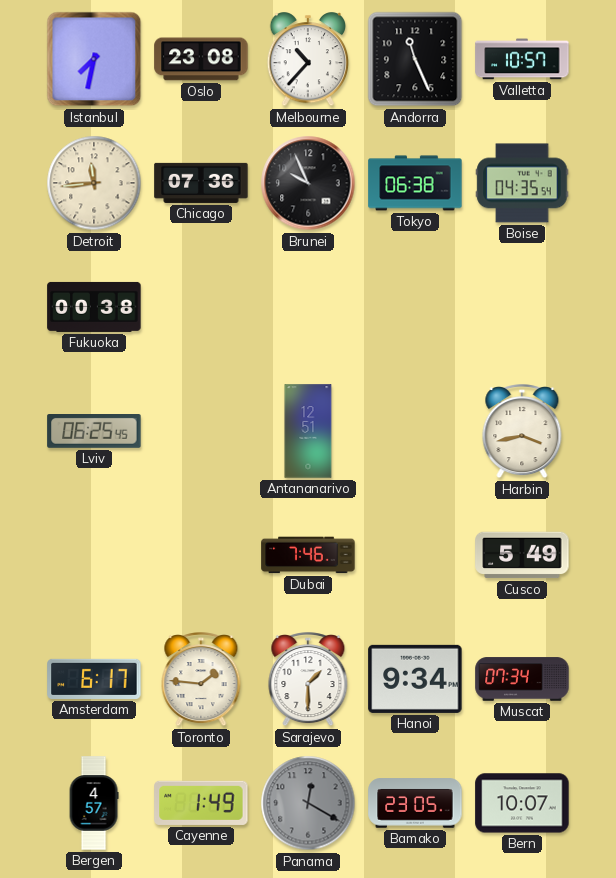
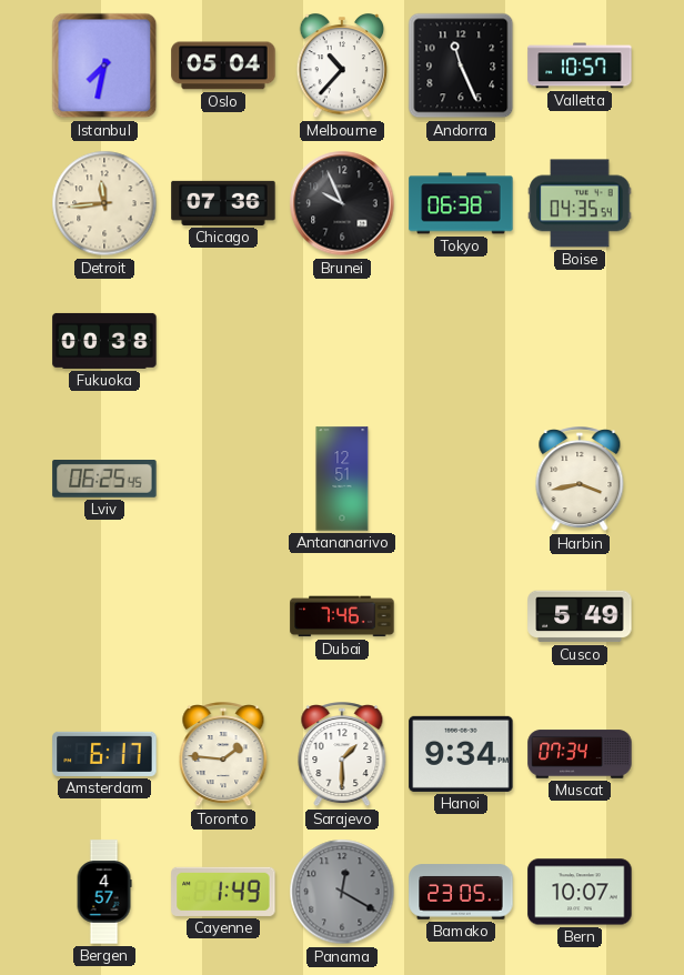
Oslo: 23:08 -> 05:04 (223, 66)
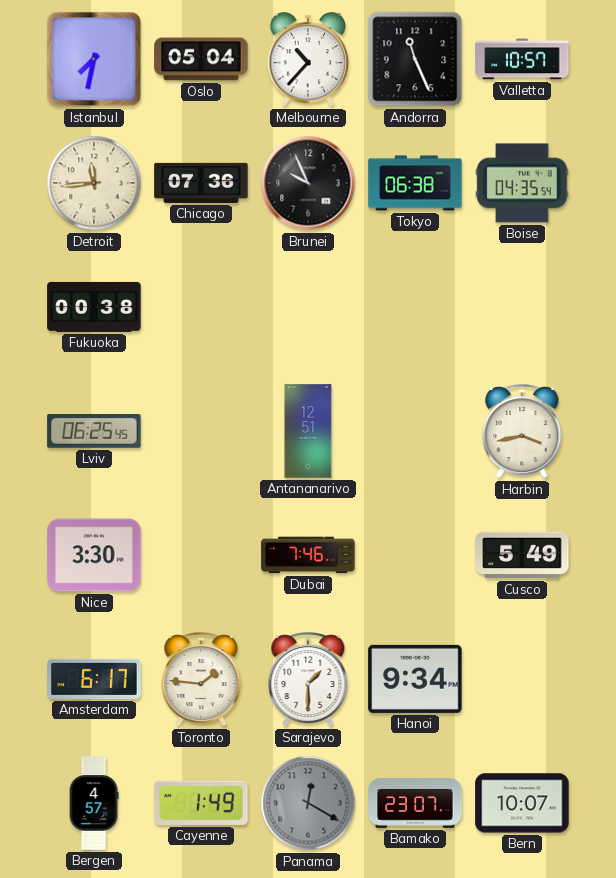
Nice: none -> 3:30 (94, 555)
Muscat: 07:34 -> none (580, 754)
Bamako: 23:05 -> 23:07 (415, 803)
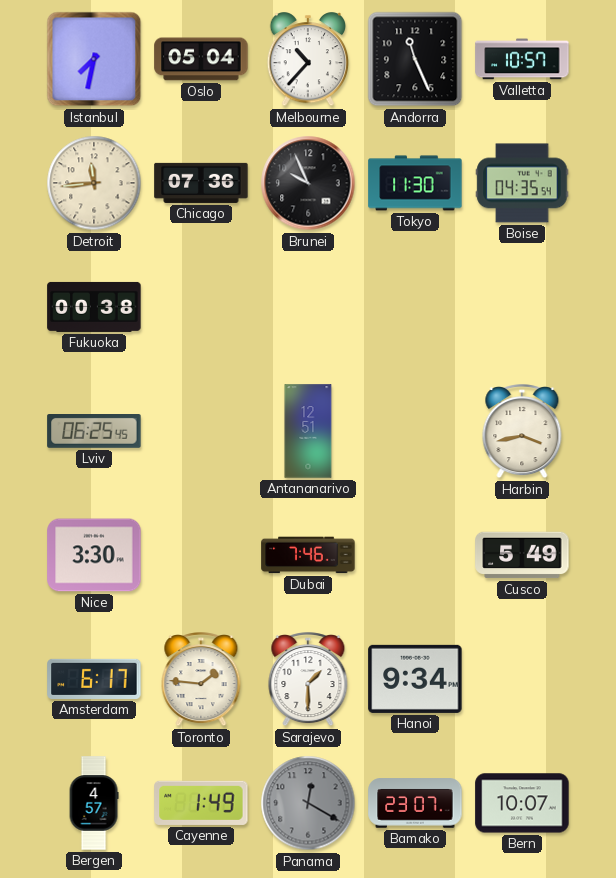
Tokyo: 06:38 -> 11:30 (415, 183)
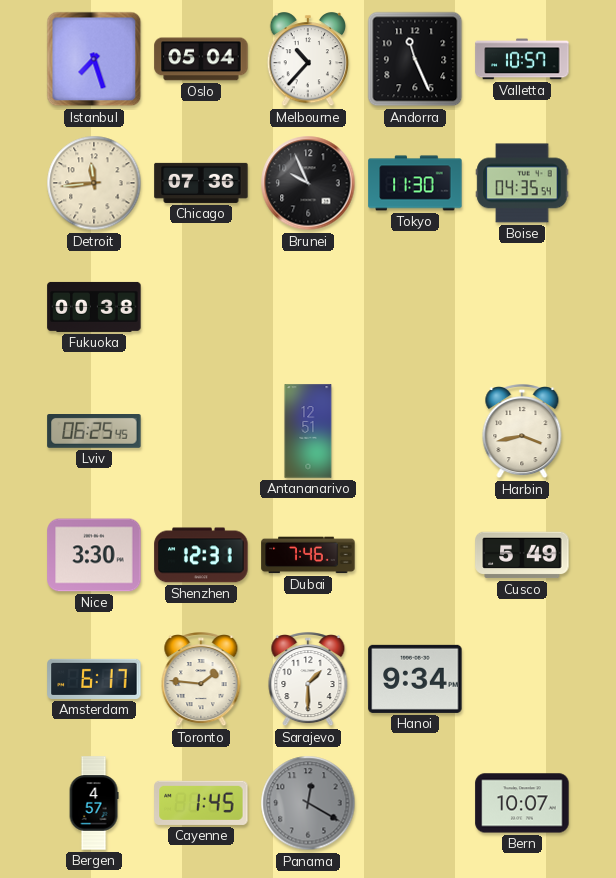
Istanbul: 7:32 -> 7:27 (94, 59)
Shenzhen: none -> 12:31 (201, 555)
Cayenne: 1:49 -> 1:45 (201, 803)
Bamako: 23:07 -> none (415, 803)
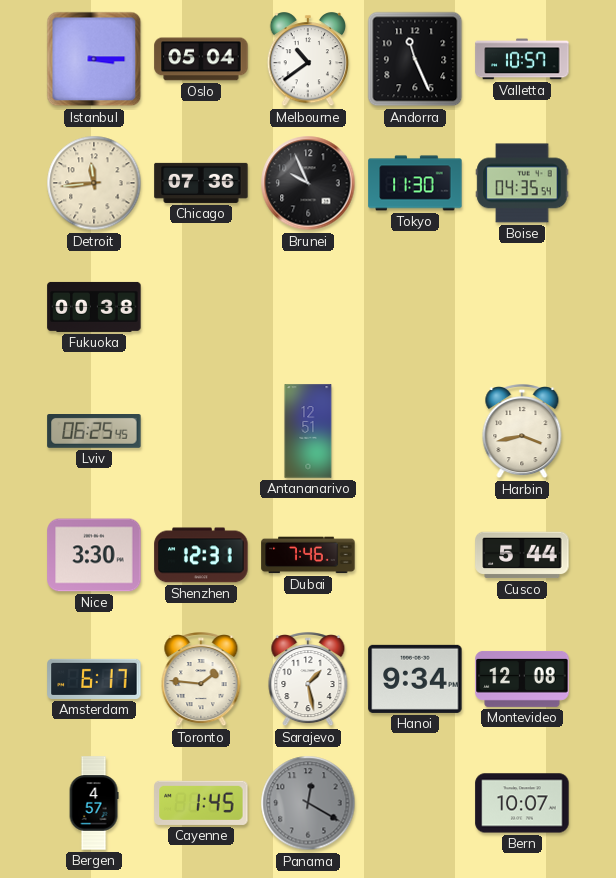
Istanbul: 7:27 -> 3:15 (94, 59)
Melbourne: 10:37 -> 10:39 (308, 60)
Cusco: 5:49 -> 5:44 (522, 555)
Sarajevo: 1:30 -> 1:28 (308, 680)
Montevideo: none -> 12:08 (522, 679)
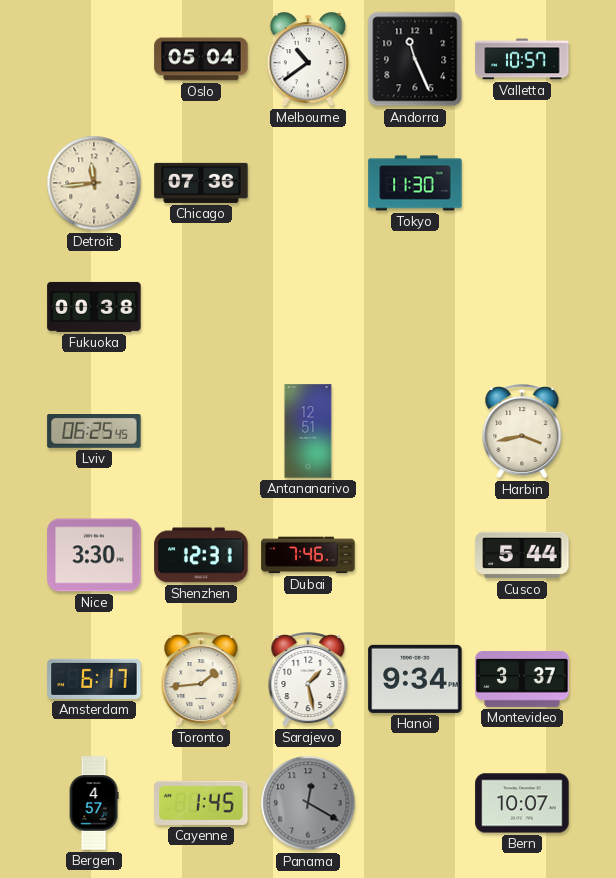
Istanbul: 3:15 -> none (94, 59)
Brunei: 9:56 -> none (308, 183)
Boise: 04:35 -> none (522, 183)
Toronto: 1:46 -> 1:44 (201, 680)
Montevideo: 12:08 -> 3:37 (522, 679)
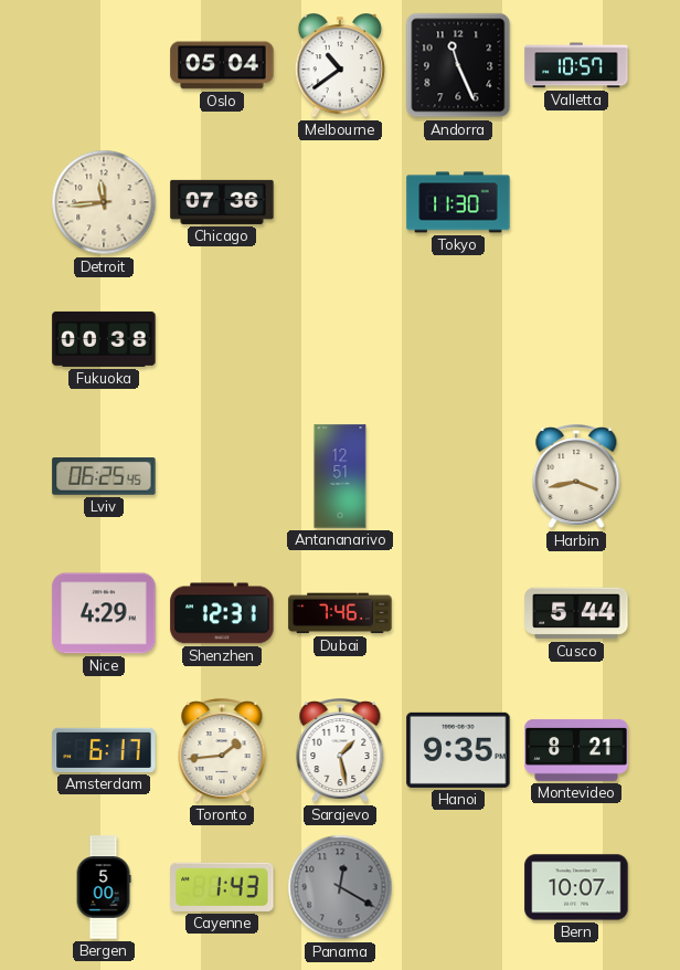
Nice: 3:30 -> 4:29 (104, 613)
Hanoi: 9:34 -> 9:35 (458, 750)
Montevideo: 3:37 -> 8:21 (576, 750)
Bergen: 4:57 -> 5:00 (104, 887)
Cayenne: 1:45 -> 1:43 (222, 887)
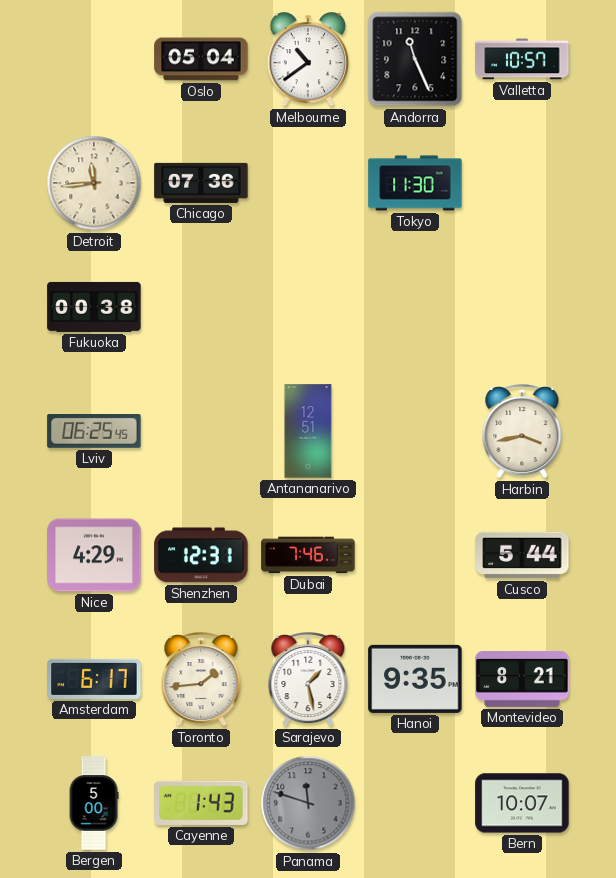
Panama: 12:20 -> 11:48 (308, 803)
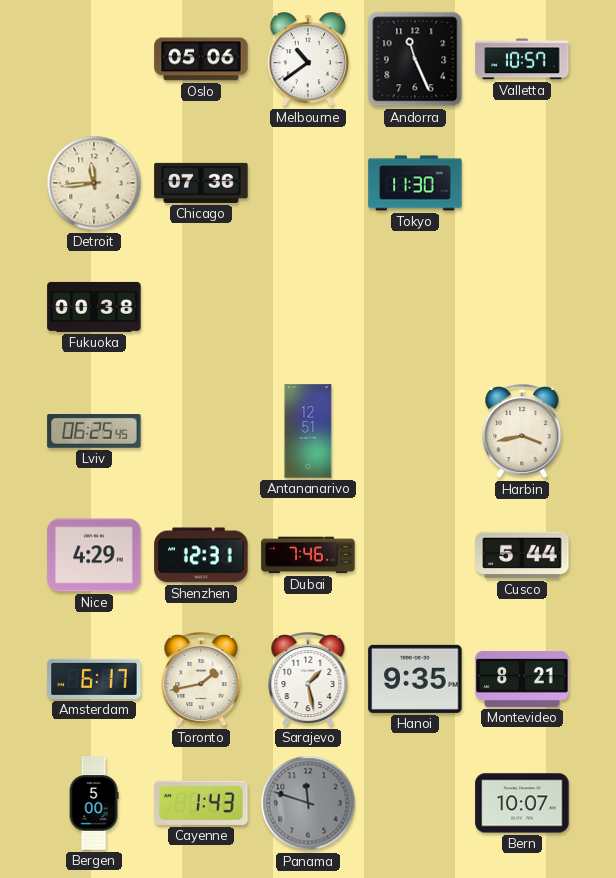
Oslo: 05:04 -> 05:06 (201, 59)
Toronto: 1:44 -> 1:43 (201, 680)
